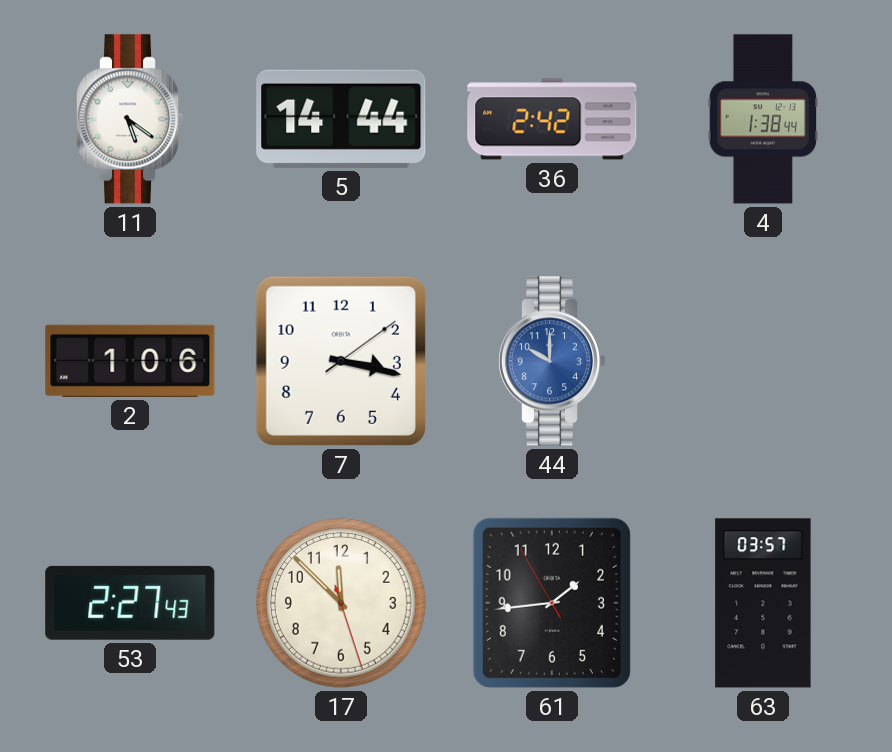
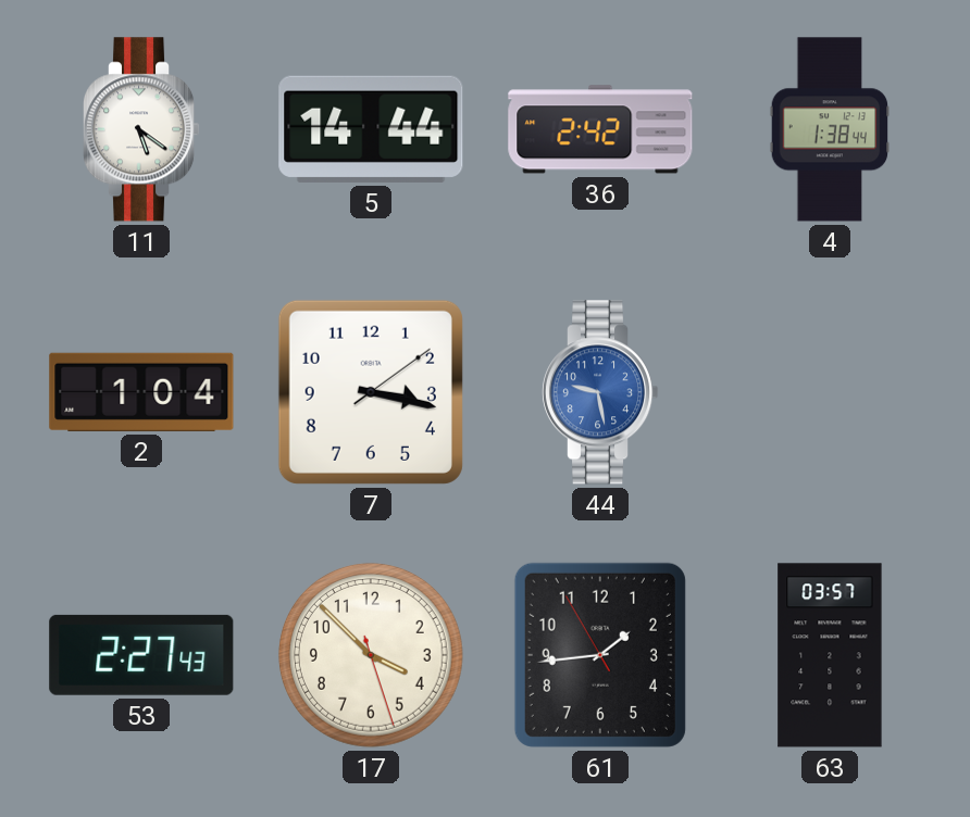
2: 1:06 -> 1:04 (141, 392)
44: 10:00 -> 9:28 (600, 392)
17: 11:52 -> 3:52 (371, 655)
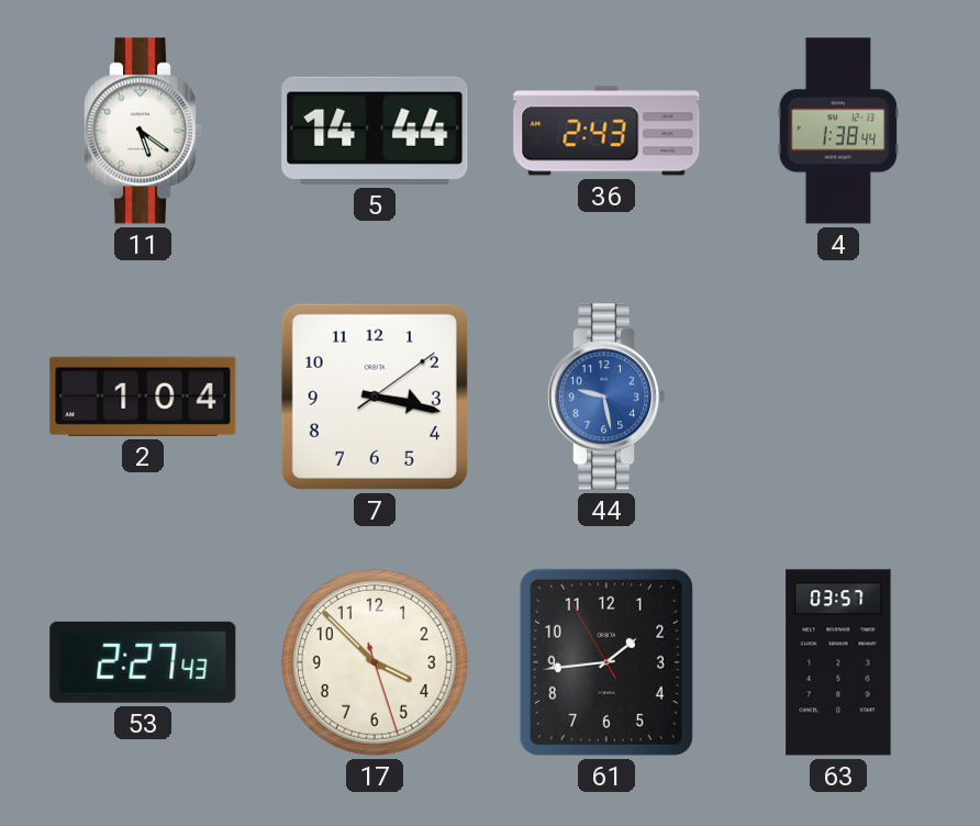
36: 2:42 -> 2:43 (606, 131)
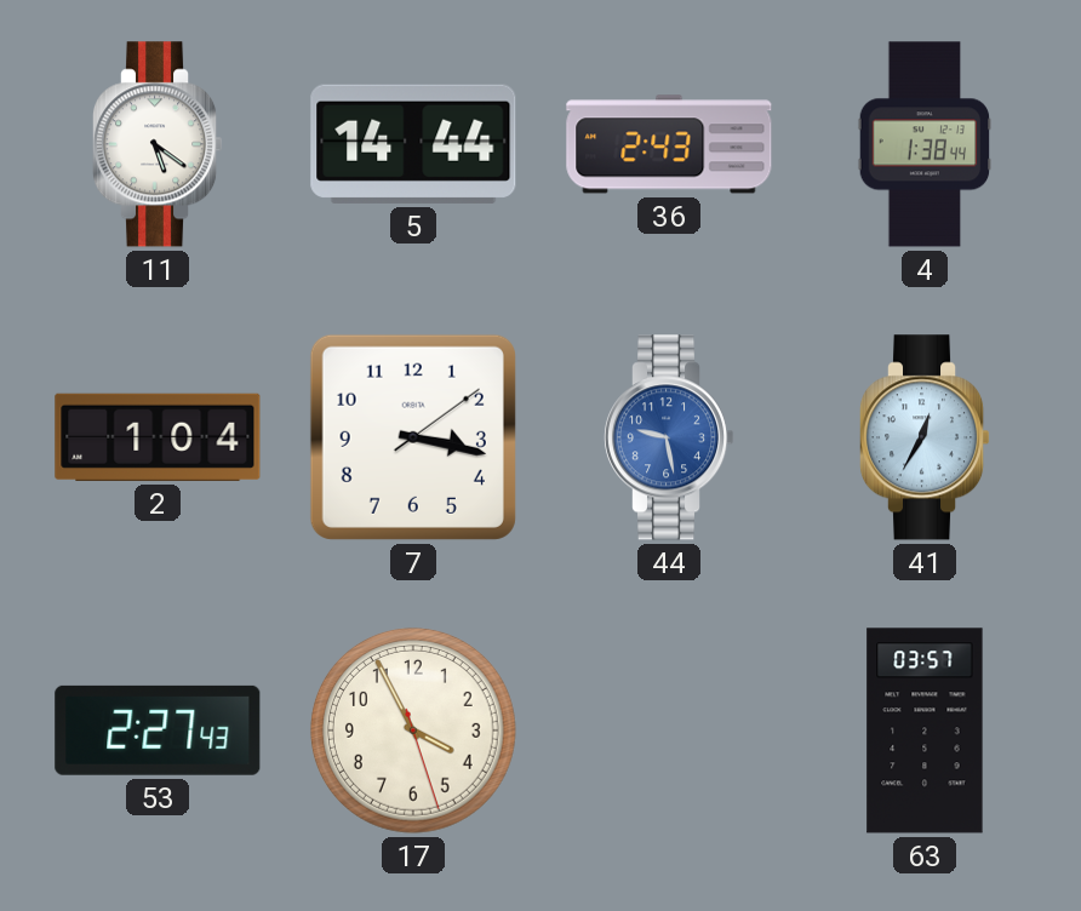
41: none -> 12:35 (925, 437)
17: 3:52 -> 3:55 (413, 730)
61: 1:43 -> none (606, 662)
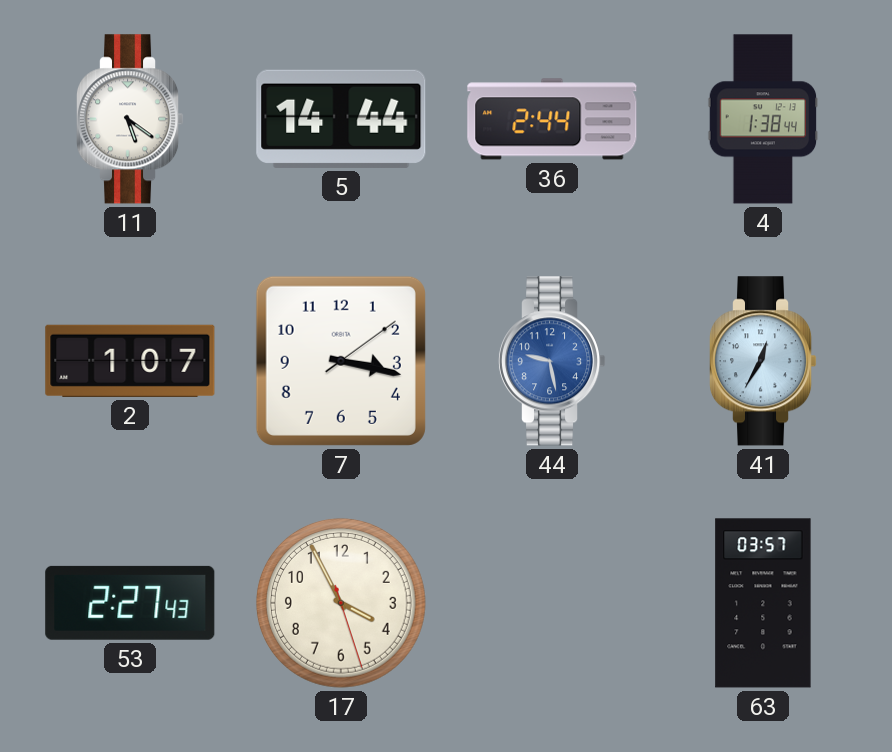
36: 2:43 -> 2:44 (552, 119)
2: 1:04 -> 1:07 (130, 361)
